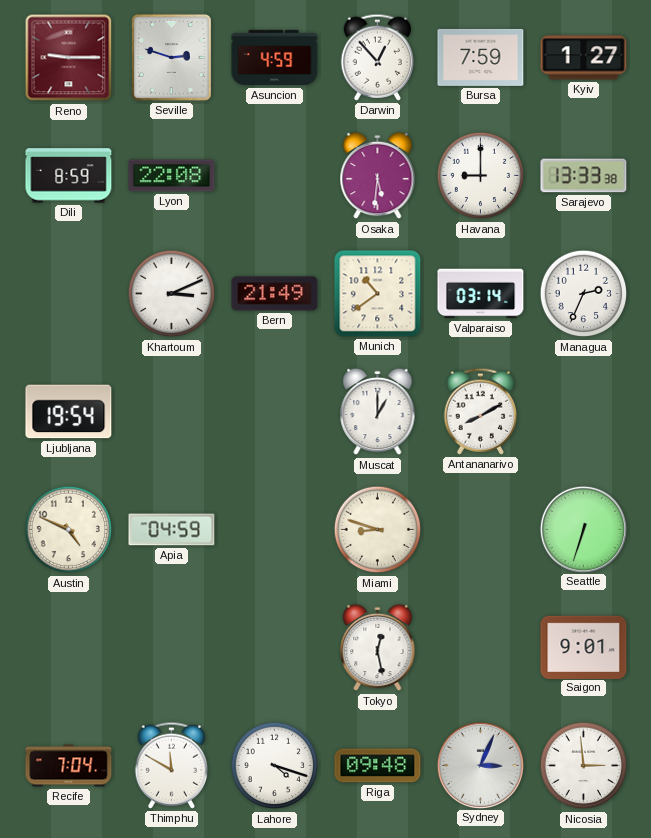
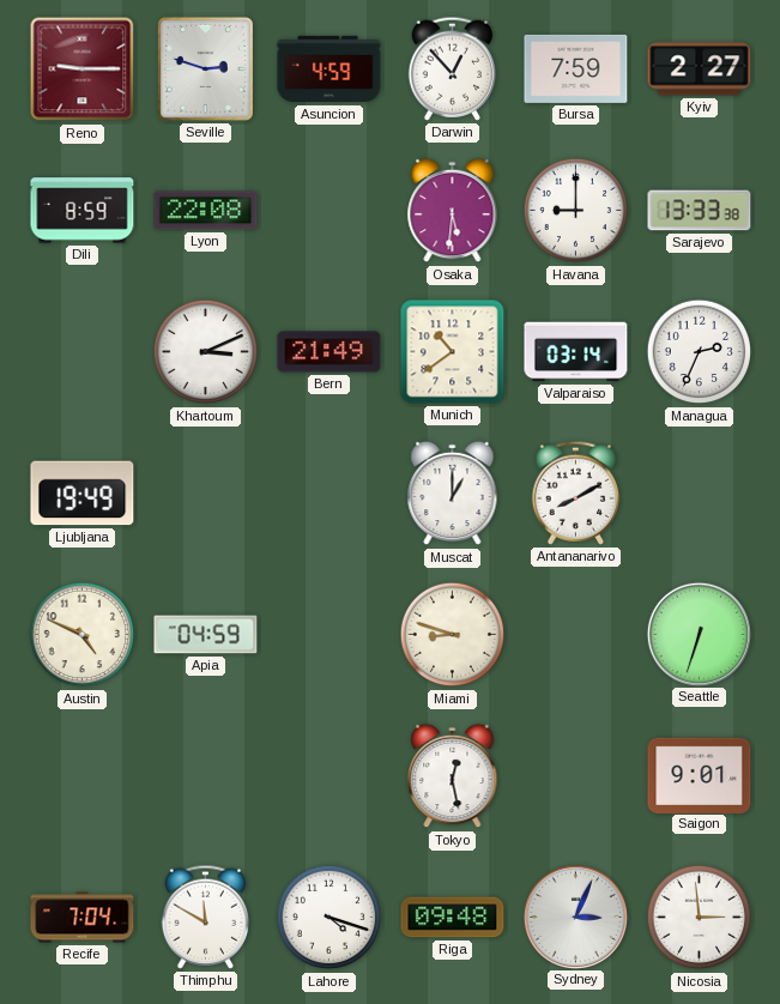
Kyiv: 1:27 -> 2:27 (700, 69)
Ljubljana: 19:54 -> 19:49 (83, 494)
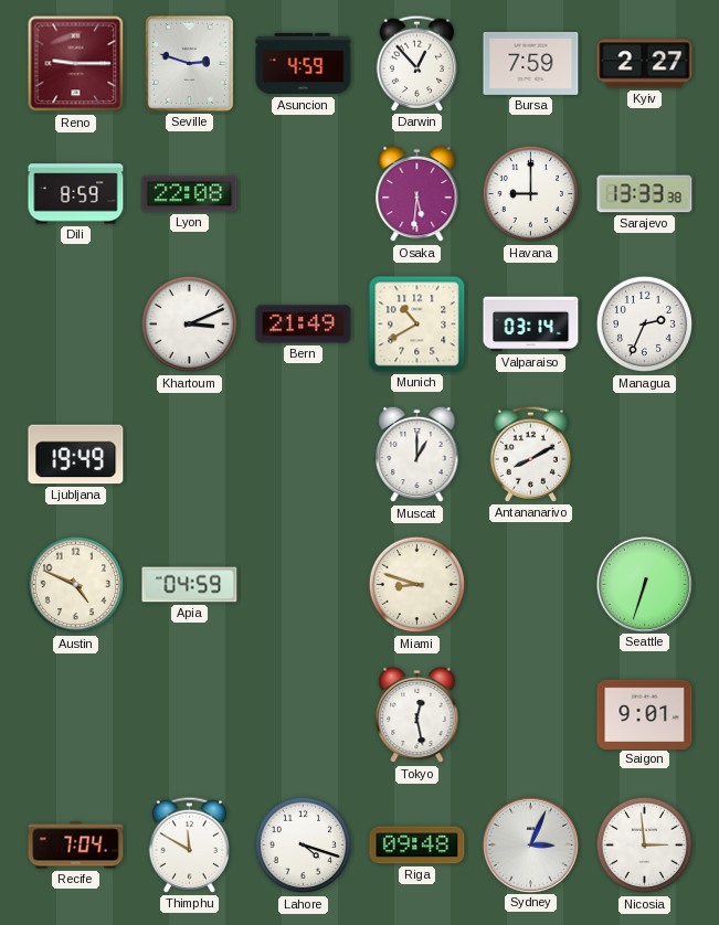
Munich: 10:39 -> 10:40 (417, 325)
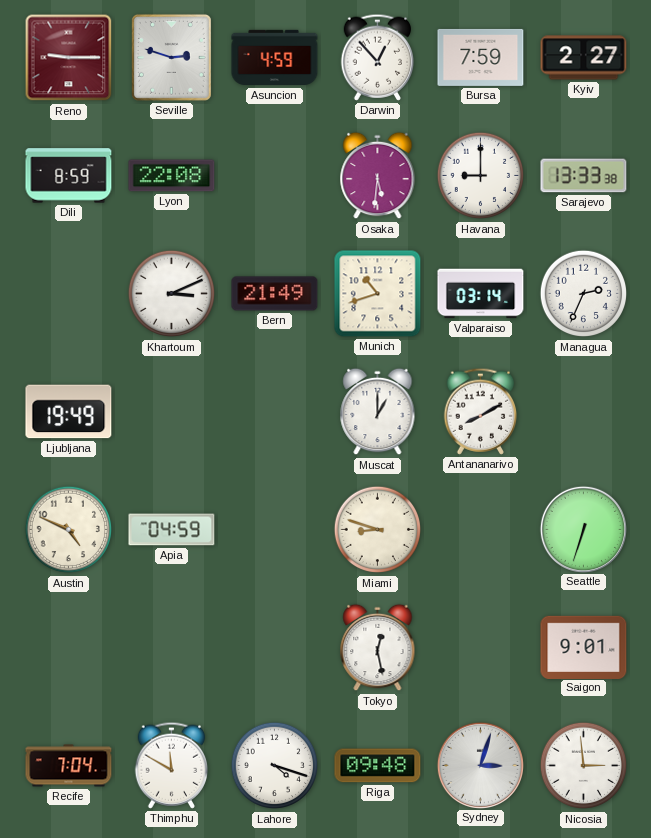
Munich: 10:40 -> 10:42 (378, 294)
Sydney: 3:04 -> 3:03 (480, 765)
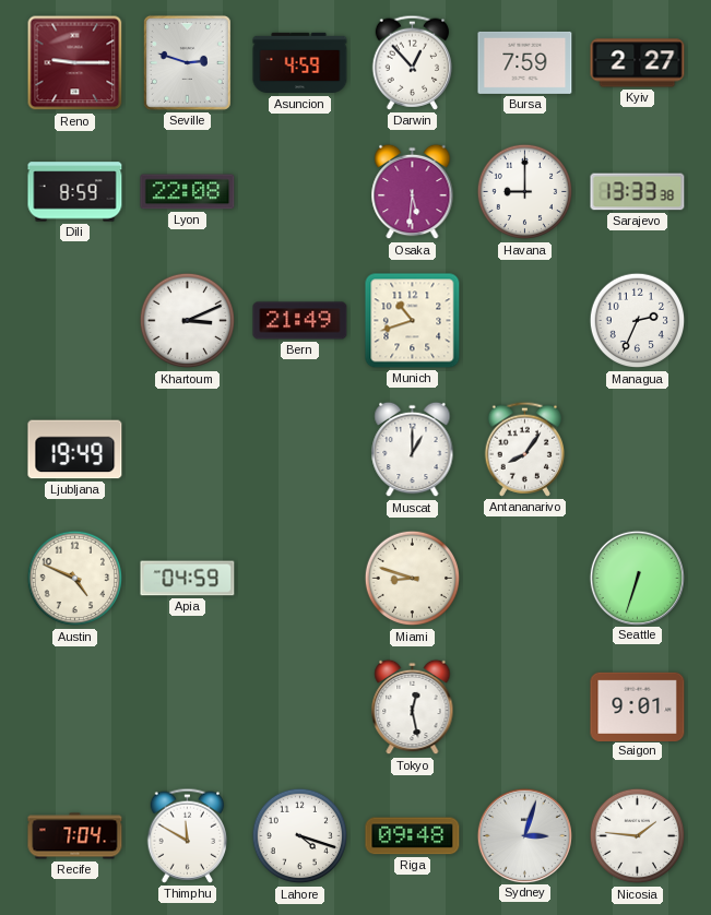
Valparaiso: 03:14 -> none (481, 294)
Antananarivo: 8:10 -> 8:06 (525, 449)
Nicosia: 2:59 -> 1:46 (638, 836)
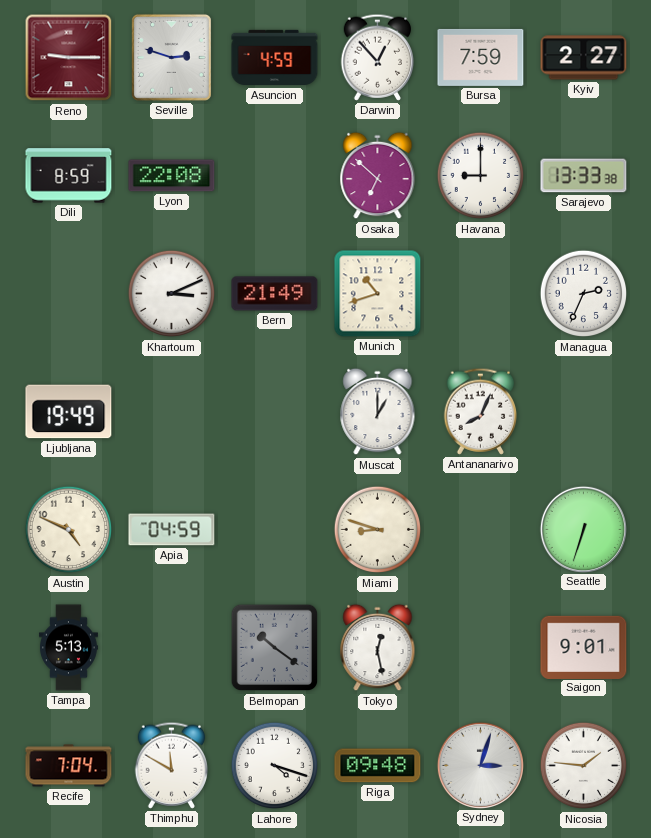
Osaka: 5:31 -> 6:52 (378, 176)
Antananarivo: 8:06 -> 8:04 (481, 411)
Tampa: none -> 5:13 (68, 648)
Belmopan: none -> 10:21 (275, 648)
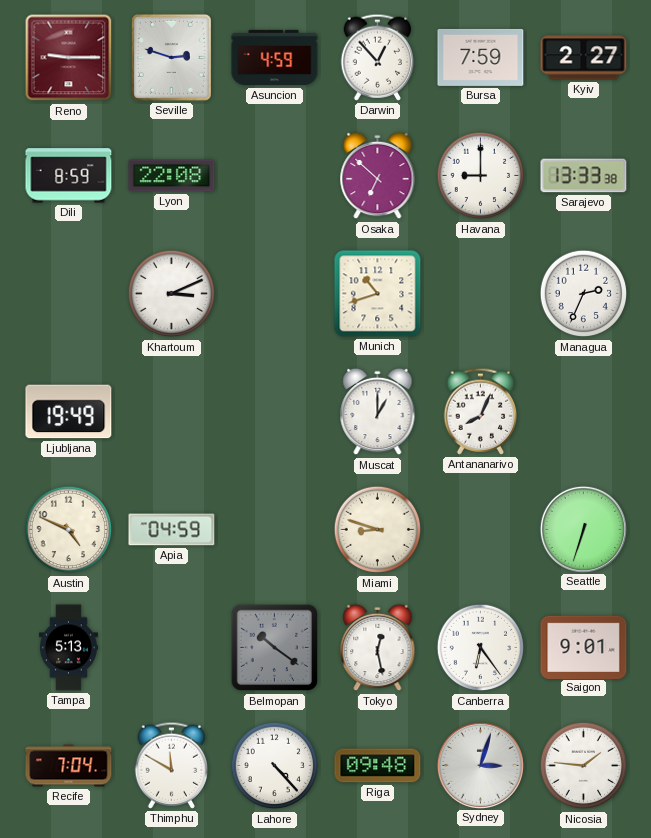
Bern: 21:49 -> none (275, 294)
Canberra: none -> 6:24 (481, 648)
Lahore: 4:18 -> 4:23 (275, 766)
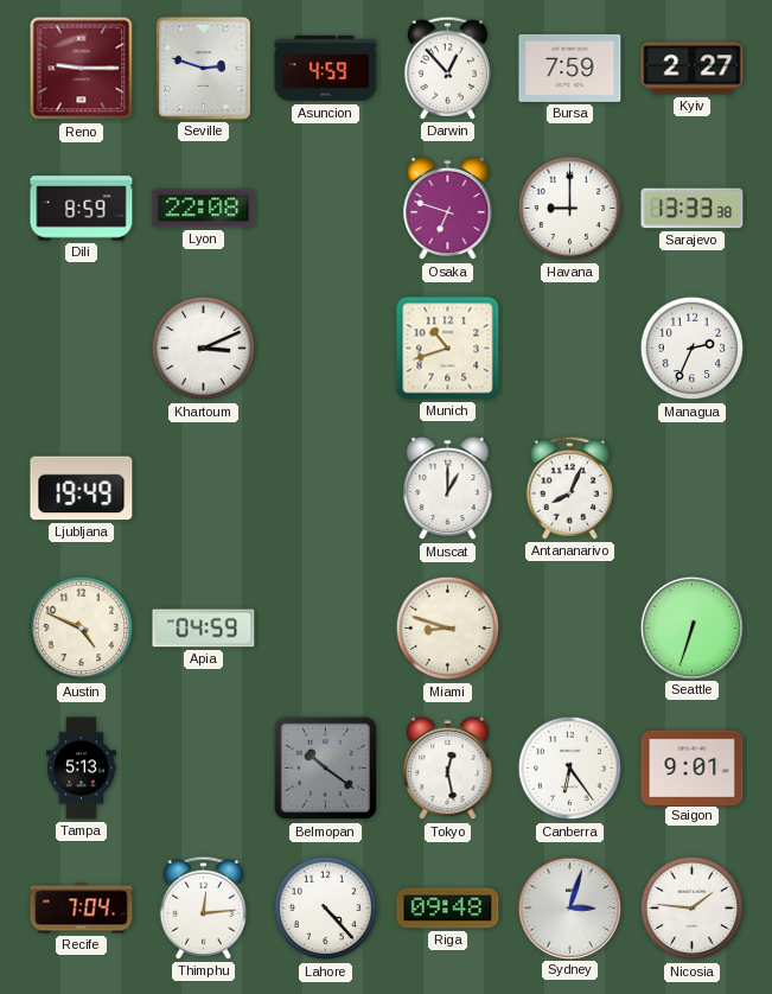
Osaka: 6:52 -> 6:48 (448, 209)
Thimphu: 11:50 -> 12:14 (204, 907)
